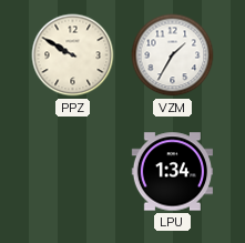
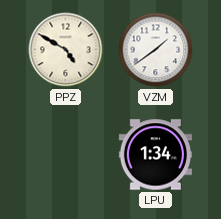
PPZ: 9:50 -> 4:50 (66, 50)
VZM: 1:35 -> 1:39 (156, 50)
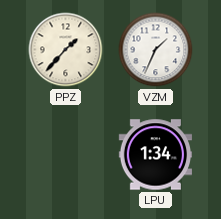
PPZ: 4:50 -> 1:37 (66, 50)
VZM: 1:39 -> 1:34 (156, 50)
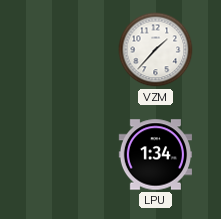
PPZ: 1:37 -> none (66, 50)
VZM: 1:34 -> 1:37 (156, 50)
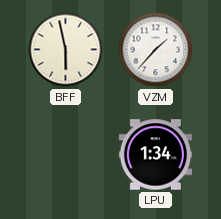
BFF: none -> 5:58 (66, 50)
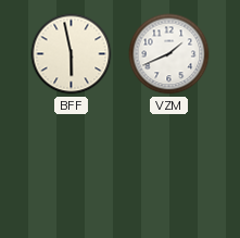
VZM: 1:37 -> 1:41 (169, 54)
LPU: 1:34 -> none (155, 155)
